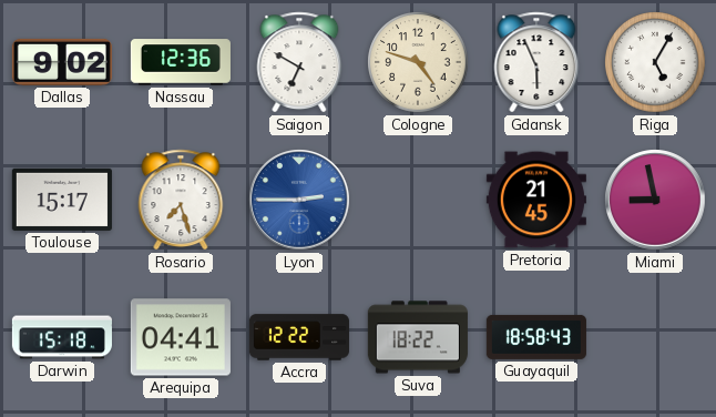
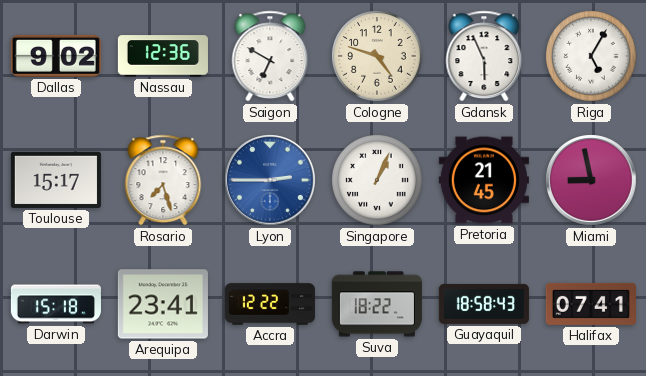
Singapore: none -> 1:04 (377, 180)
Arequipa: 04:41 -> 23:41 (163, 304)
Halifax: none -> 07:41 (591, 304)
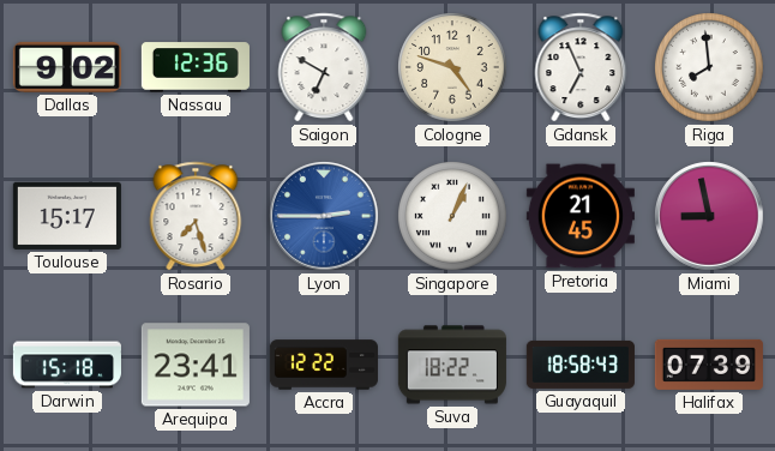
Gdansk: 5:56 -> 6:56 (581, 67)
Riga: 5:05 -> 7:59 (709, 67)
Halifax: 07:41 -> 07:39 (709, 365)
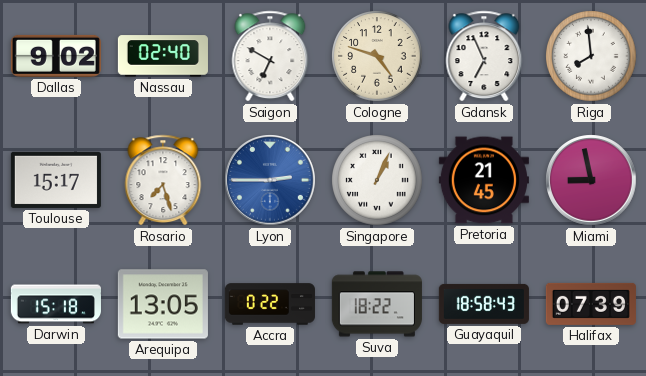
Nassau: 12:36 -> 02:40 (163, 56)
Arequipa: 23:41 -> 13:05 (163, 304)
Accra: 12:22 -> 0:22 (270, 304)
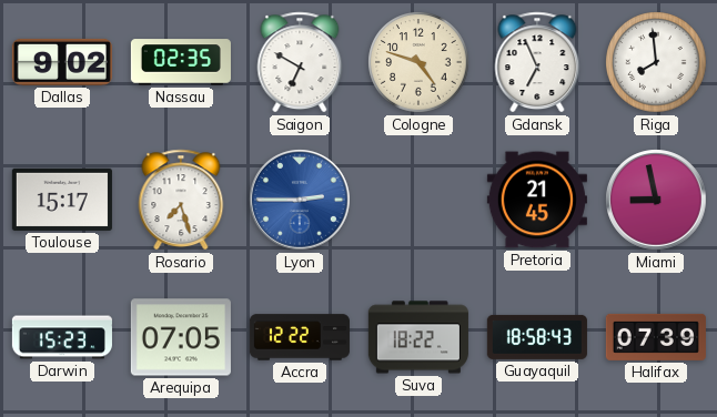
Nassau: 02:40 -> 02:35 (181, 62)
Singapore: 1:04 -> none (377, 180)
Darwin: 15:18 -> 15:23 (62, 337)
Arequipa: 13:05 -> 07:05 (181, 337)
Accra: 0:22 -> 12:22 (300, 337)
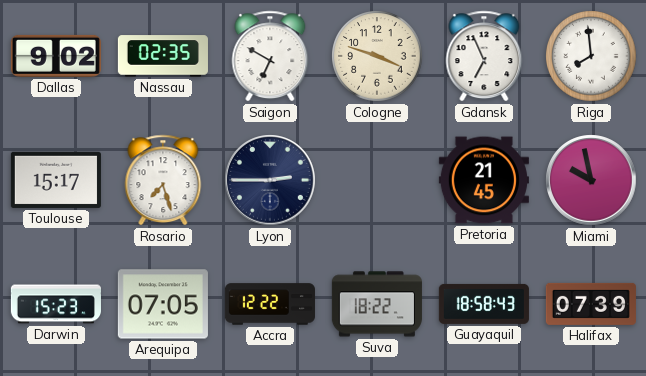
Cologne: 4:48 -> 3:48 (377, 56)
Lyon dial: blue -> navy (270, 180)
Miami: 8:58 -> 9:58 (591, 180)
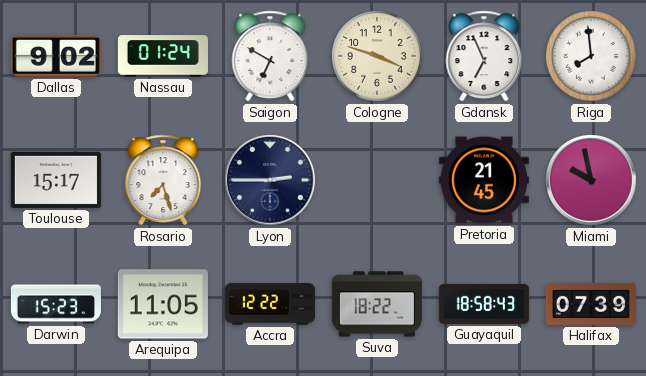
Nassau: 02:35 -> 01:24 (163, 56)
Arequipa: 07:05 -> 11:05 (163, 304)
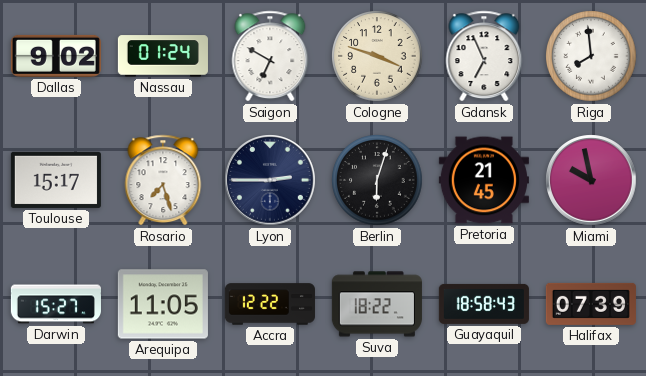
Berlin: none -> 6:03 (377, 180)
Darwin: 15:23 -> 15:27 (56, 304)
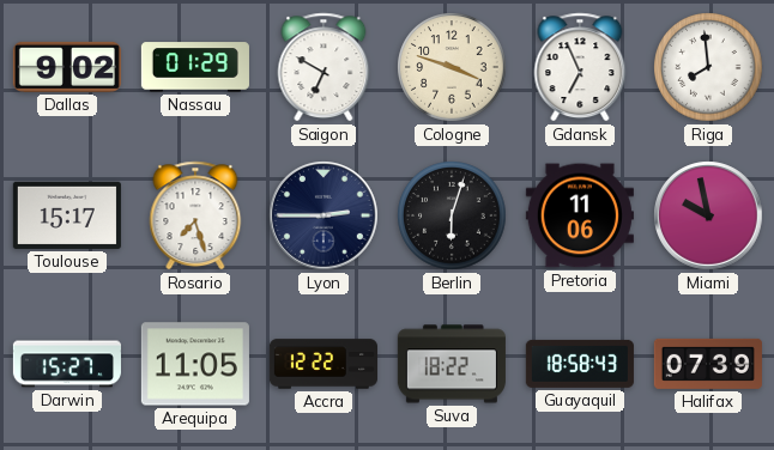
Nassau: 01:24 -> 01:29 (195, 67)
Pretoria: 21:45 -> 11:06 (580, 215)
